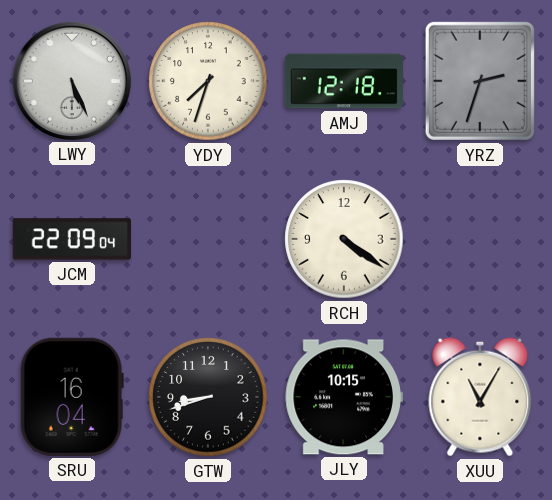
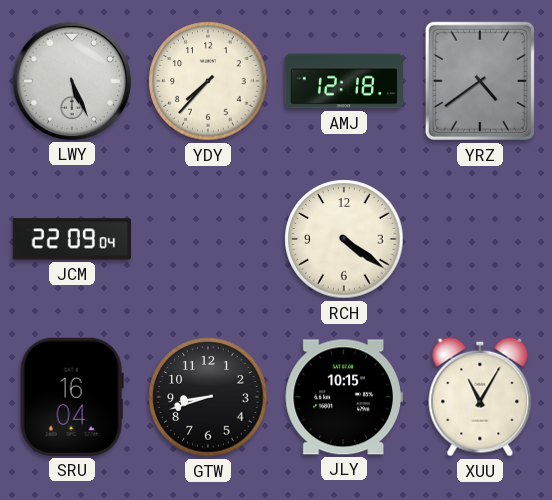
YDY: 7:33 -> 7:37 (208, 81)
YRZ: 2:33 -> 4:39 (480, 81)
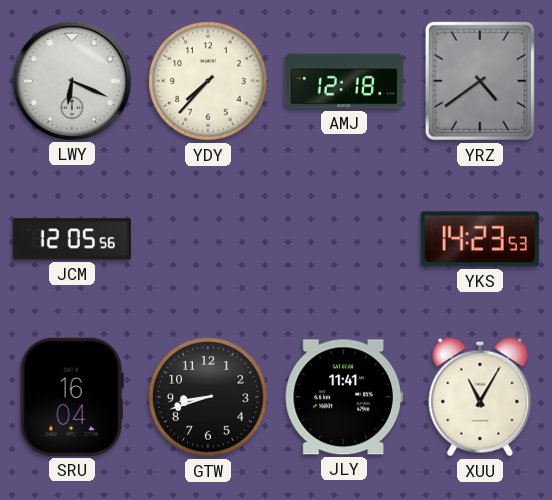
LWY: 5:26 -> 6:19 (72, 81)
JCM: 22:09 -> 12:05 (72, 239)
RCH: 4:21 -> none (344, 239)
YKS: none -> 14:23 (480, 239)
JLY: 10:15 -> 11:41 (344, 397)
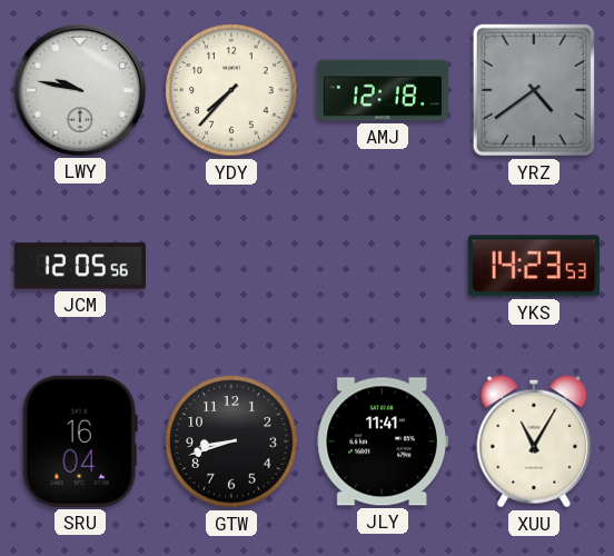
LWY: 6:19 -> 9:47 (80, 90)
